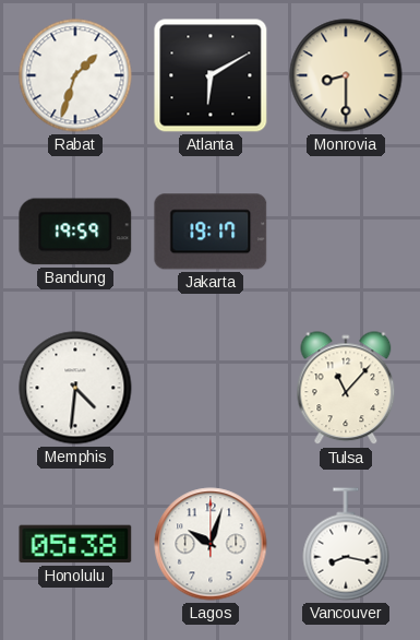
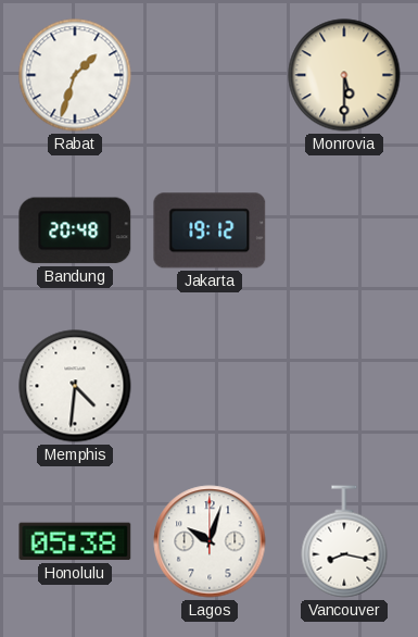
Atlanta: 6:10 -> none (211, 75)
Monrovia: 8:30 -> 5:30 (344, 75)
Bandung: 19:59 -> 20:48 (75, 230)
Jakarta: 19:17 -> 19:12 (210, 230)
Tulsa: 11:07 -> none (346, 389)
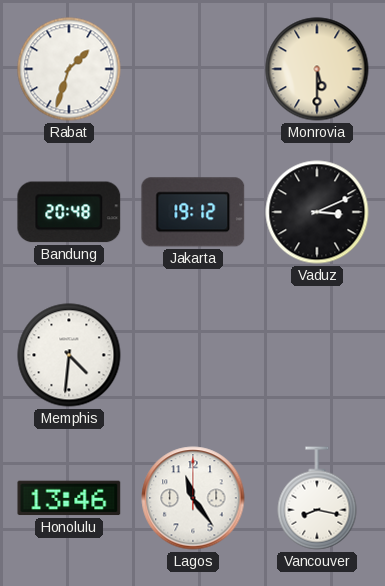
Vaduz: none -> 3:11 (317, 212)
Honolulu: 05:38 -> 13:46 (69, 498)
Lagos: 10:03 -> 11:24 (193, 498)
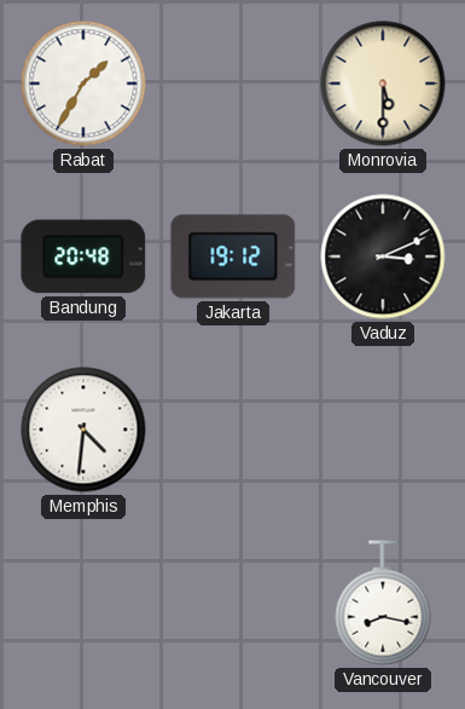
Rabat: 1:33 -> 1:35 (83, 83)
Honolulu: 13:46 -> none (69, 498)
Lagos: 11:24 -> none (193, 498)
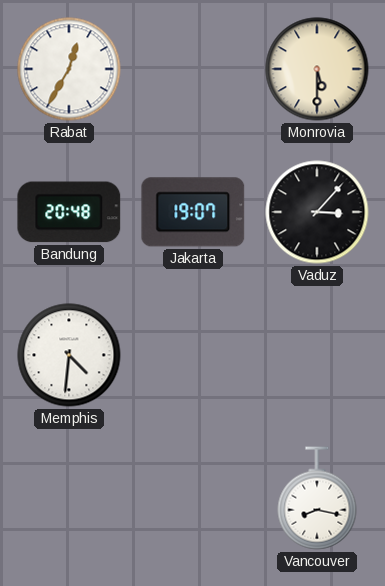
Rabat: 1:35 -> 12:35 (69, 69)
Jakarta: 19:12 -> 19:07 (193, 212)
Vaduz: 3:11 -> 3:07 (317, 212)
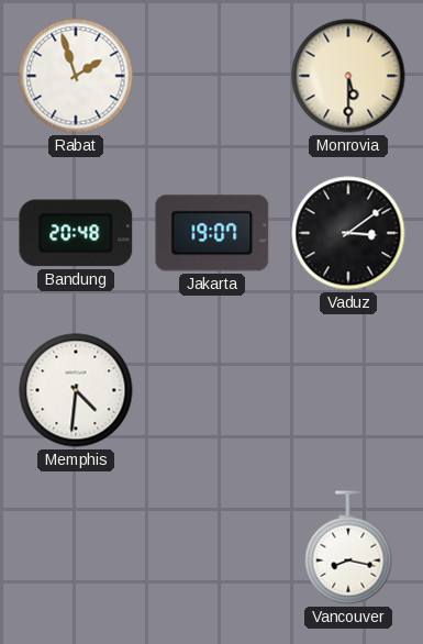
Rabat: 12:35 -> 1:57 (76, 76)
Vaduz: 3:07 -> 3:09 (348, 233)
